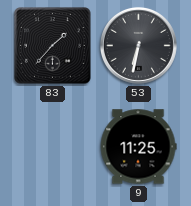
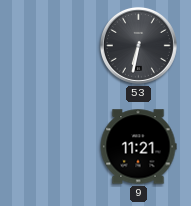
83: 1:37 -> none (53, 46)
9: 11:25 -> 11:21 (138, 147)
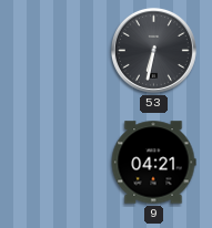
9: 11:21 -> 04:21 (153, 163)
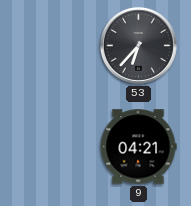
53: 6:32 -> 6:37 (138, 45)
